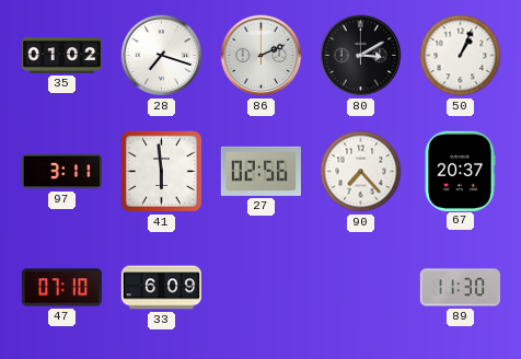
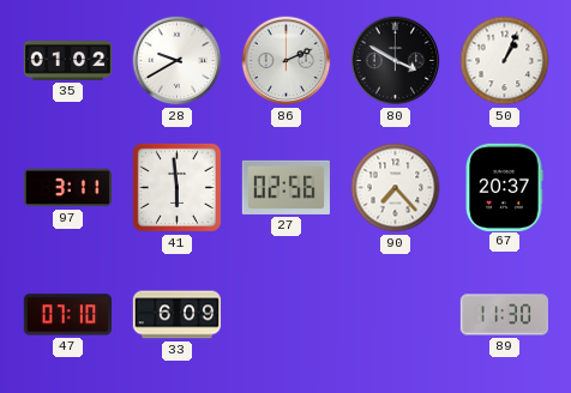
28: 7:18 -> 9:40 (178, 61)
80: 3:10 -> 3:50 (396, 61)
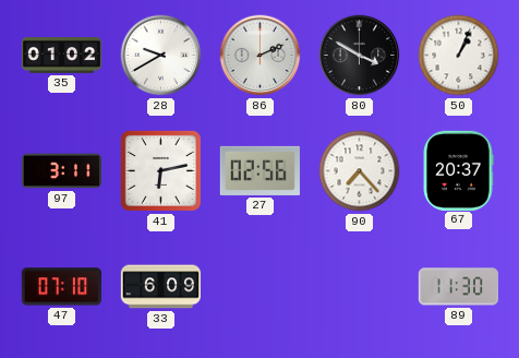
41: 5:59 -> 6:13 (160, 170)
